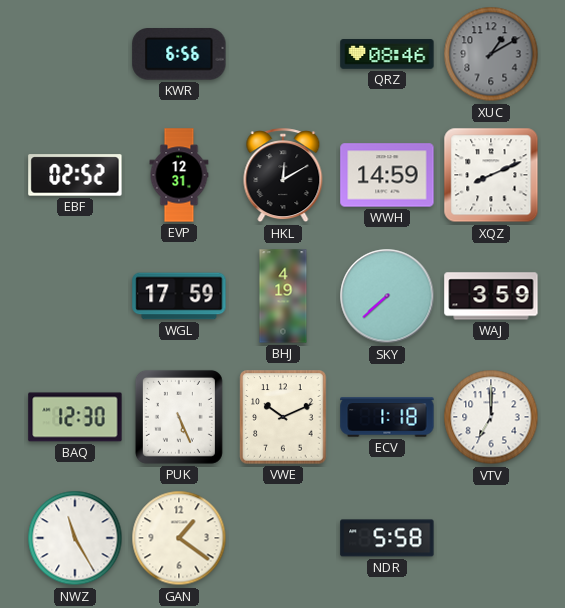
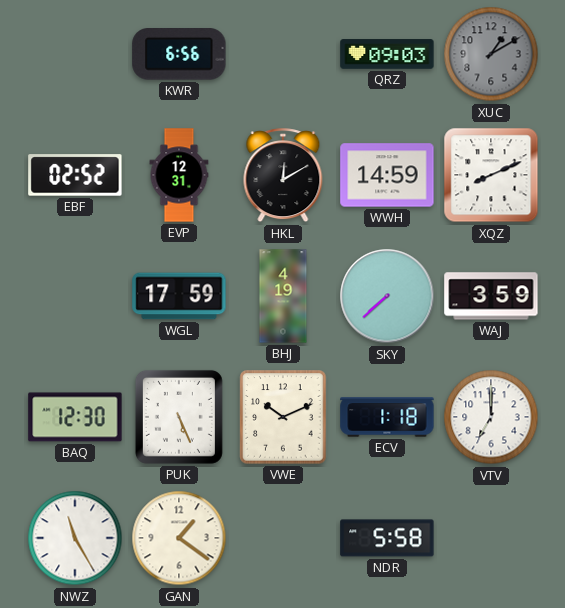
QRZ: 08:46 -> 09:03 (387, 54)
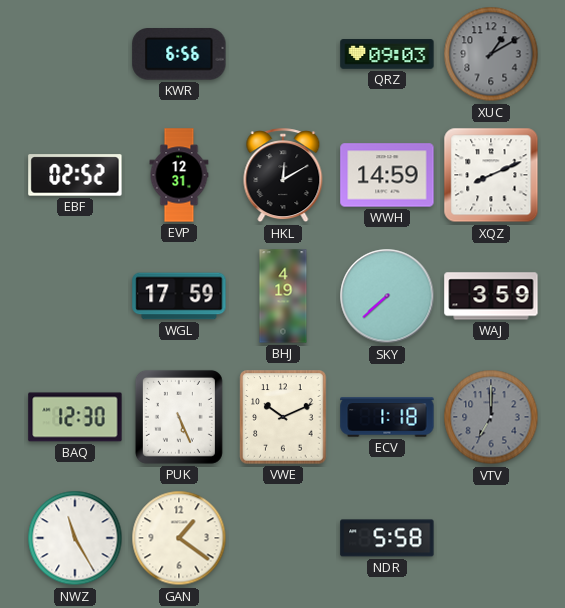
VTV dial: white -> grey (491, 417)
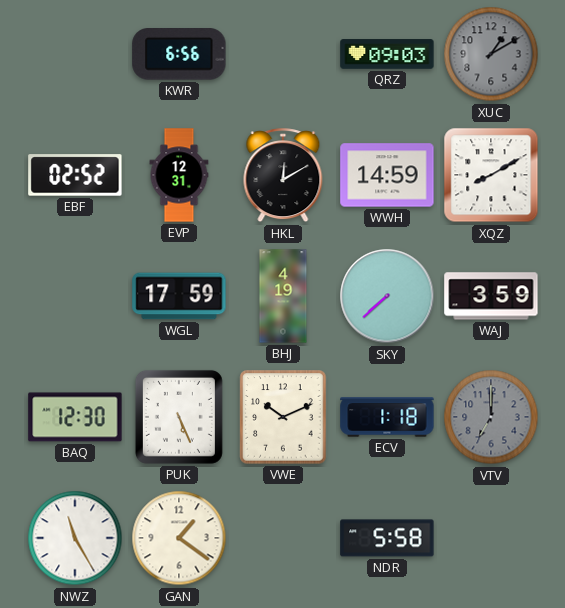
XQZ: 8:11 -> 8:10 (491, 175)
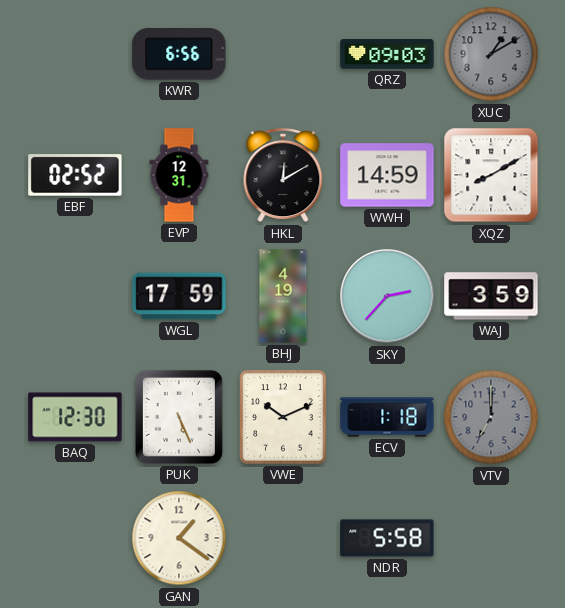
SKY: 7:38 -> 2:37 (387, 296)
NWZ: 11:25 -> none (75, 538)
